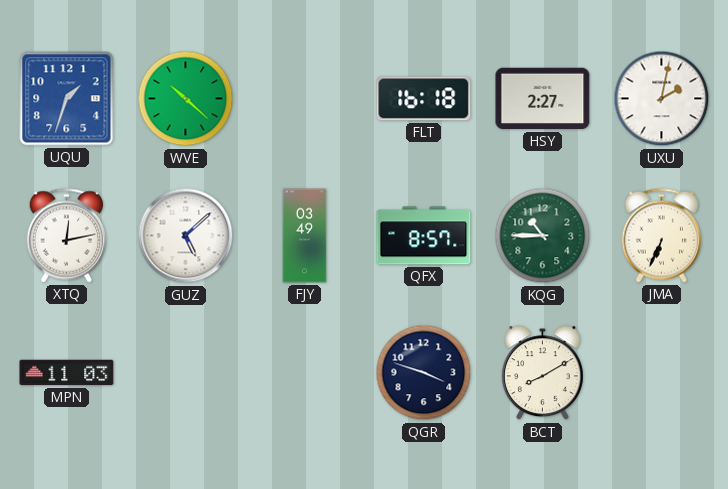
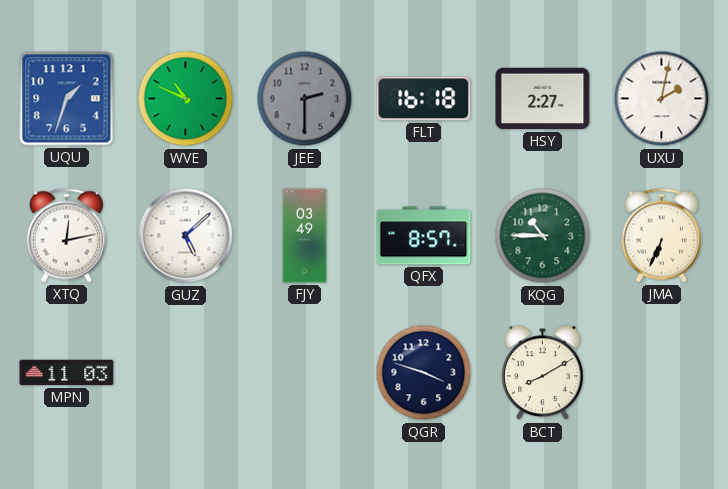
WVE: 10:22 -> 10:49 (186, 99)
JEE: none -> 2:30 (305, 99)
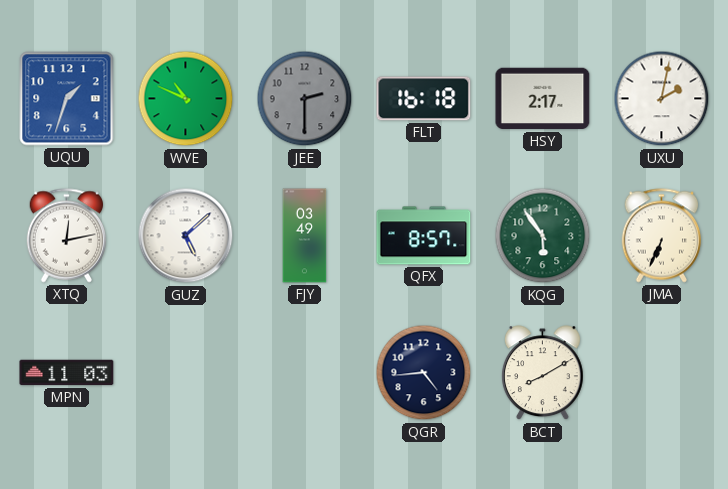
HSY: 2:27 -> 2:17 (543, 99)
KQG: 10:45 -> 5:54 (543, 236)
QGR: 3:48 -> 4:44 (424, 373)
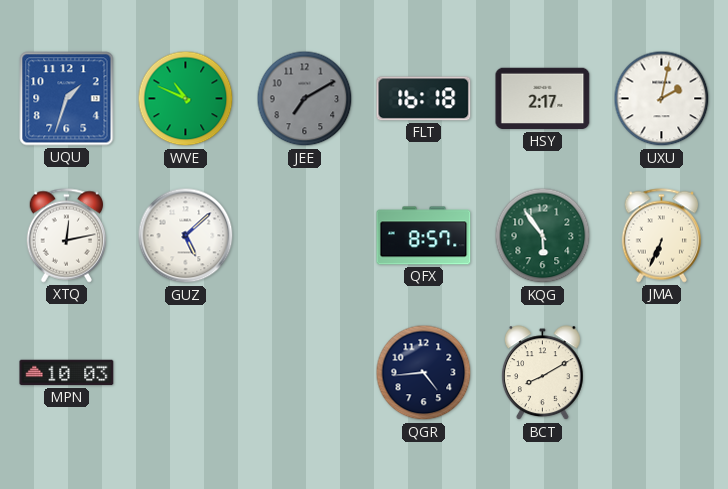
JEE: 2:30 -> 7:10 (305, 99)
FJY: 03:49 -> none (305, 236)
MPN: 11:03 -> 10:03 (67, 373)
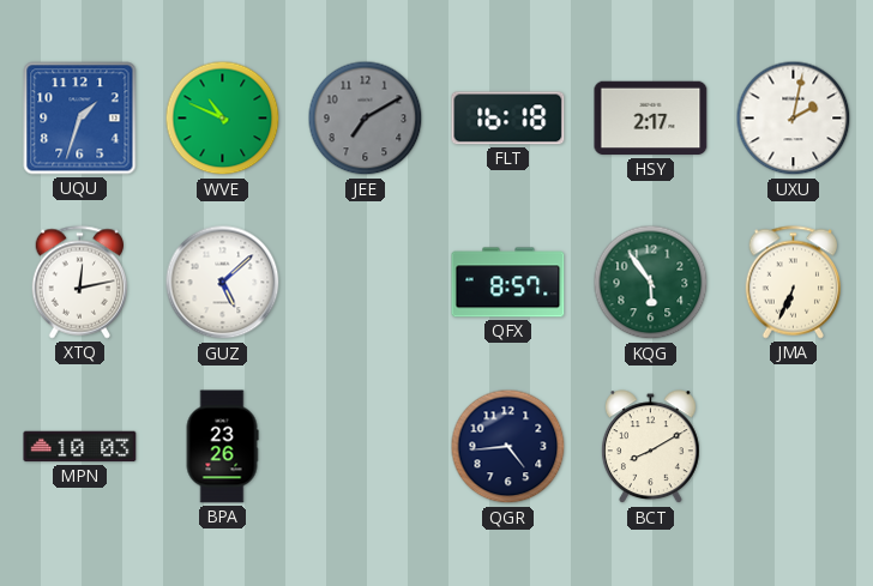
BPA: none -> 23:26 (222, 447)
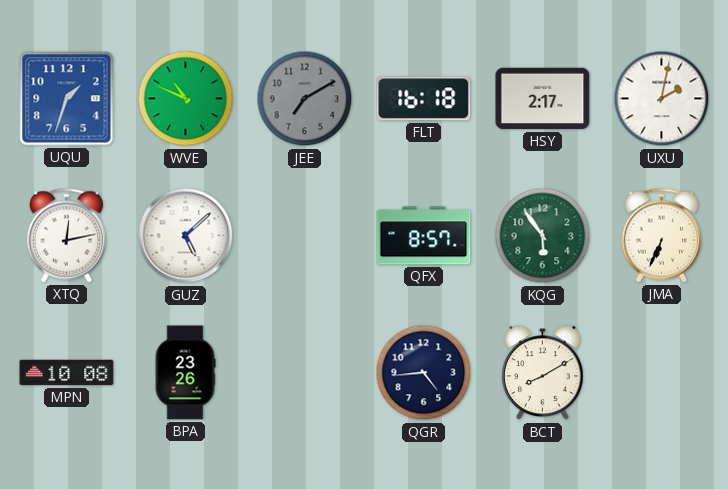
MPN: 10:03 -> 10:08 (67, 373)
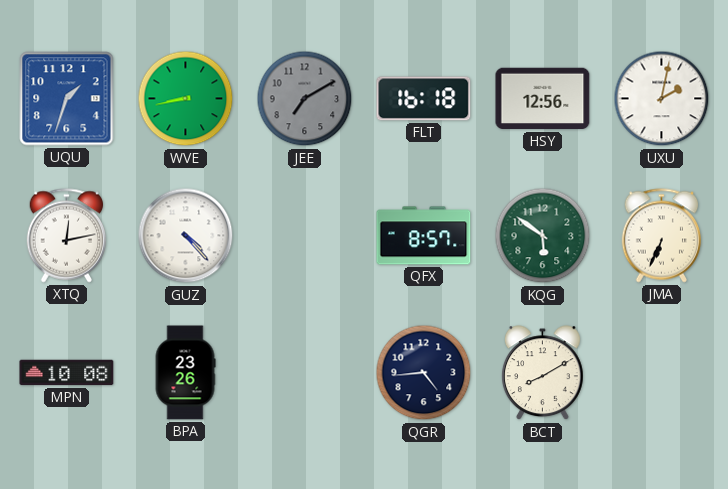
WVE: 10:49 -> 8:43 (186, 99)
HSY: 2:17 -> 12:56 (543, 99)
GUZ: 5:08 -> 4:23 (186, 236)
KQG: 5:54 -> 5:51 (543, 236)
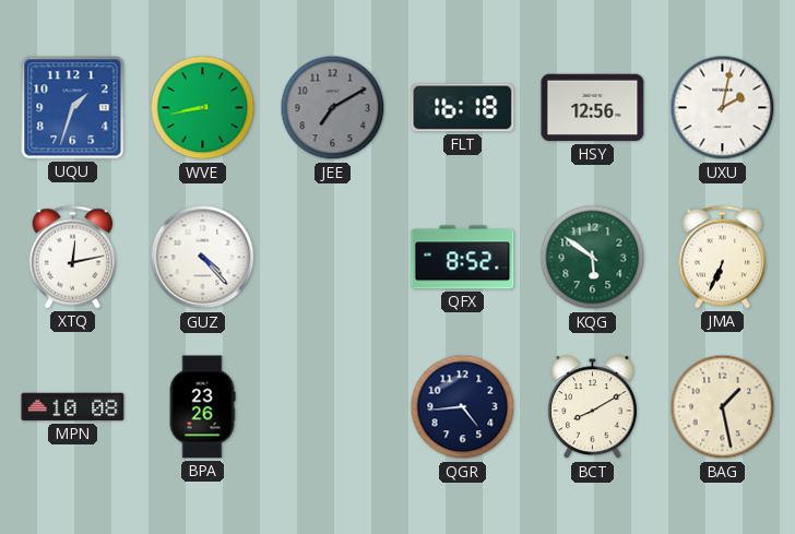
QFX: 8:57 -> 8:52 (463, 258)
BAG: none -> 1:28 (723, 407)
